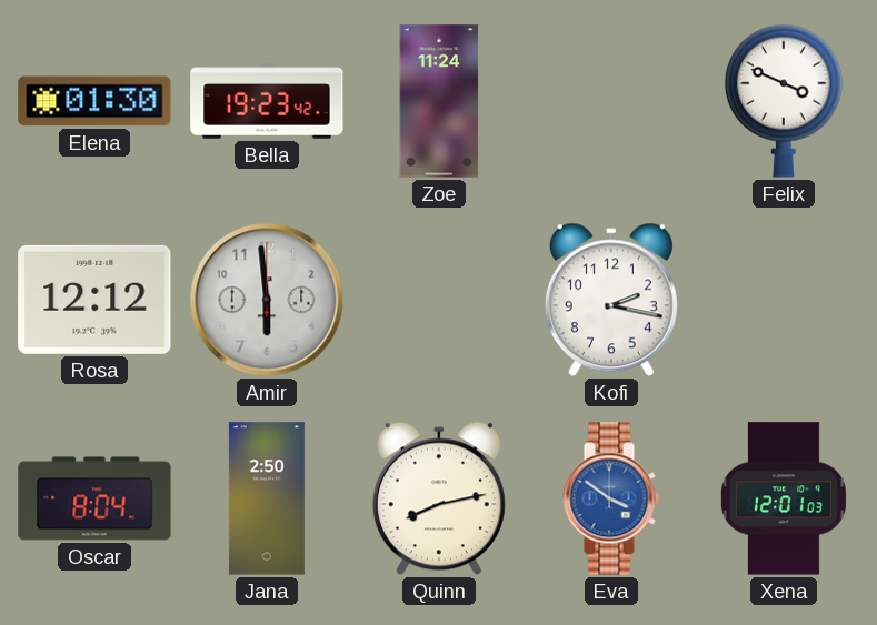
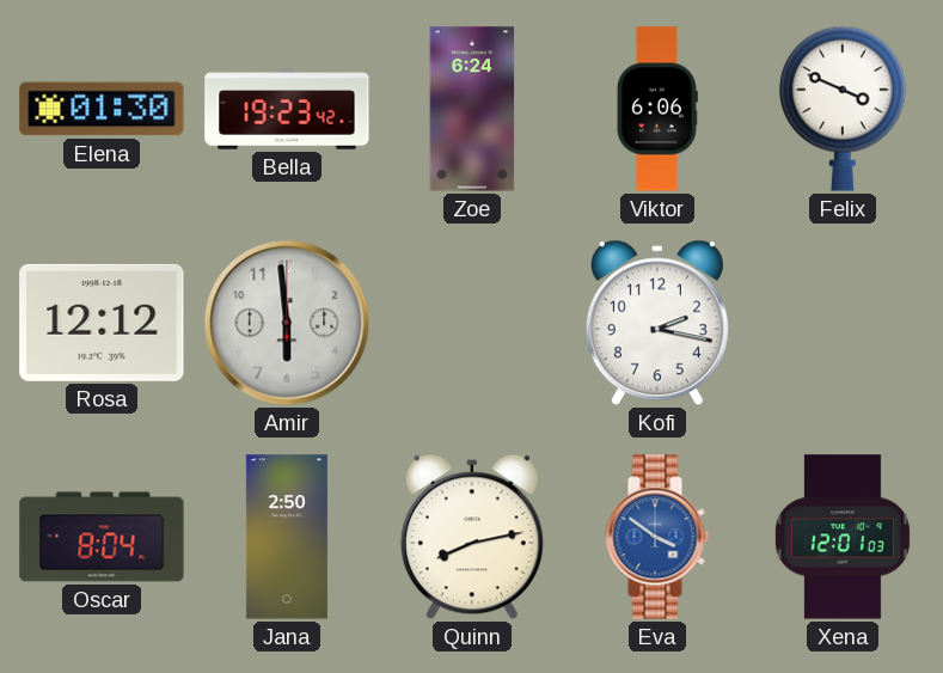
Zoe: 11:24 -> 6:24 (472, 109)
Viktor: none -> 6:06 (657, 109)
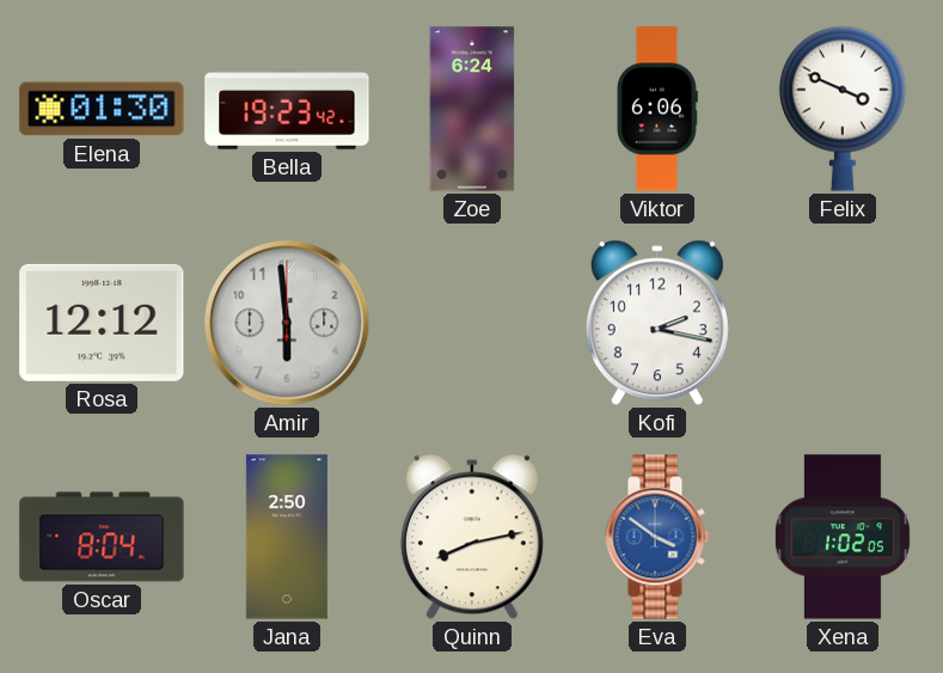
Xena: 12:01 -> 1:02 (843, 537)
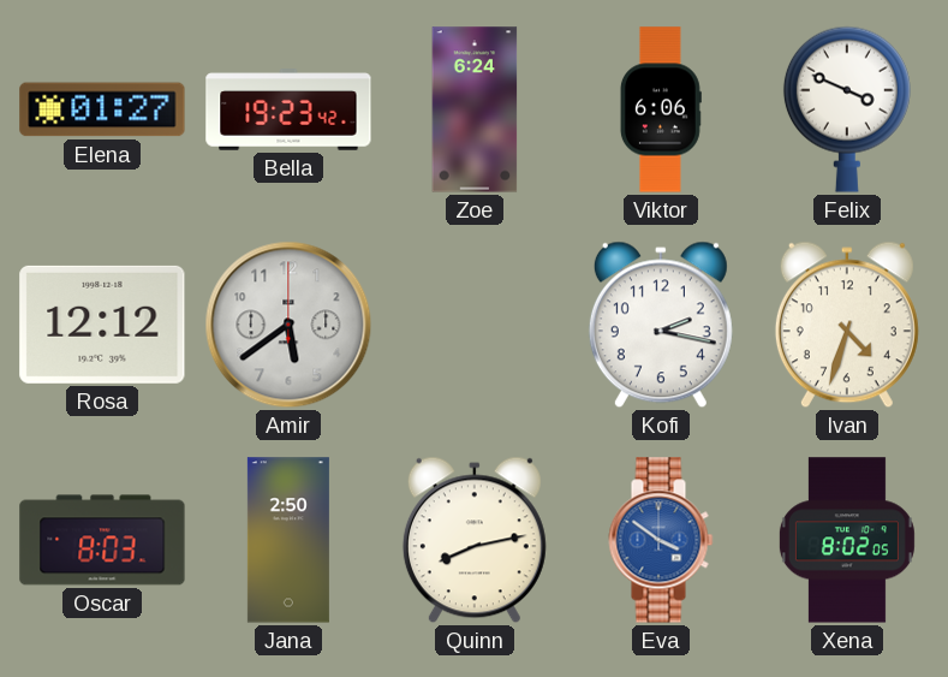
Elena: 01:30 -> 01:27 (102, 109)
Amir: 5:59 -> 5:39 (288, 325)
Ivan: none -> 4:33 (847, 325)
Oscar: 8:04 -> 8:03 (102, 540)
Xena: 1:02 -> 8:02 (847, 540)
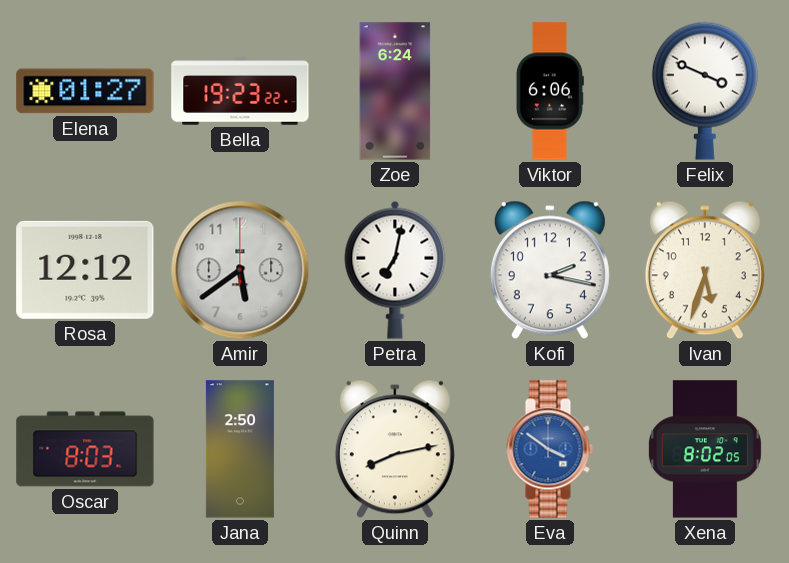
Bella: 19:23:42 -> 19:23:22 (240, 91)
Petra: none -> 7:02 (395, 270)
Ivan: 4:33 -> 5:33 (705, 270)
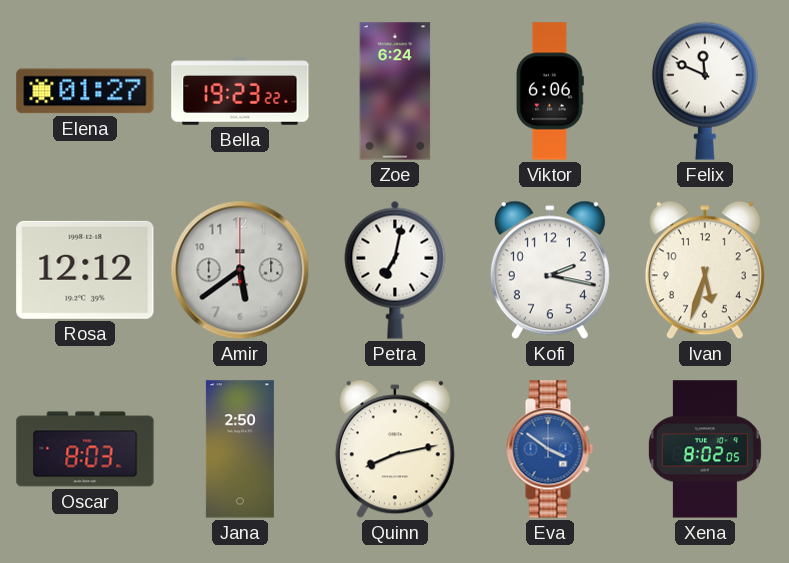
Felix: 3:49 -> 11:49 (705, 91)
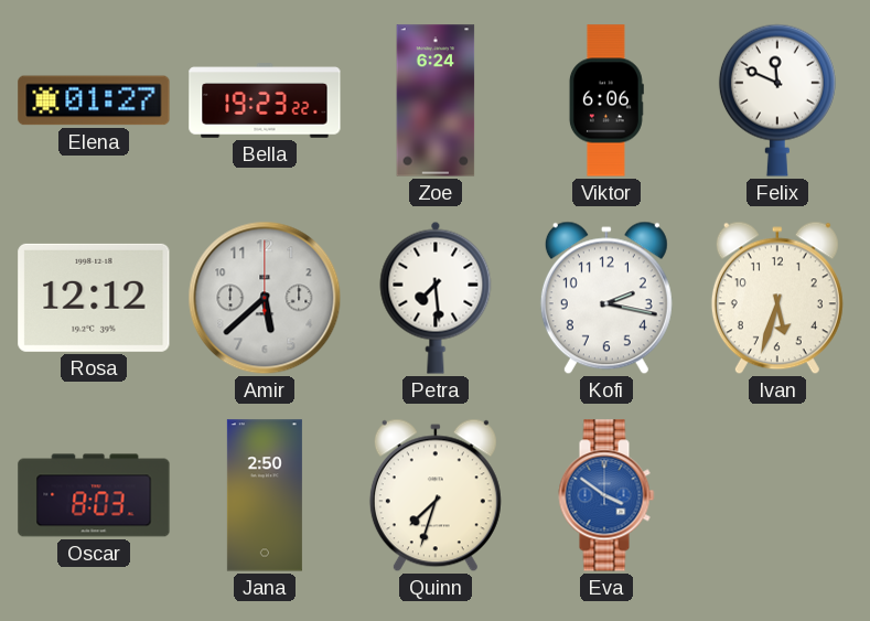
Amir: 5:39 -> 5:38 (265, 298)
Petra: 7:02 -> 7:29 (436, 298)
Quinn: 8:13 -> 7:33 (436, 495)
Xena: 8:02 -> none (705, 449)
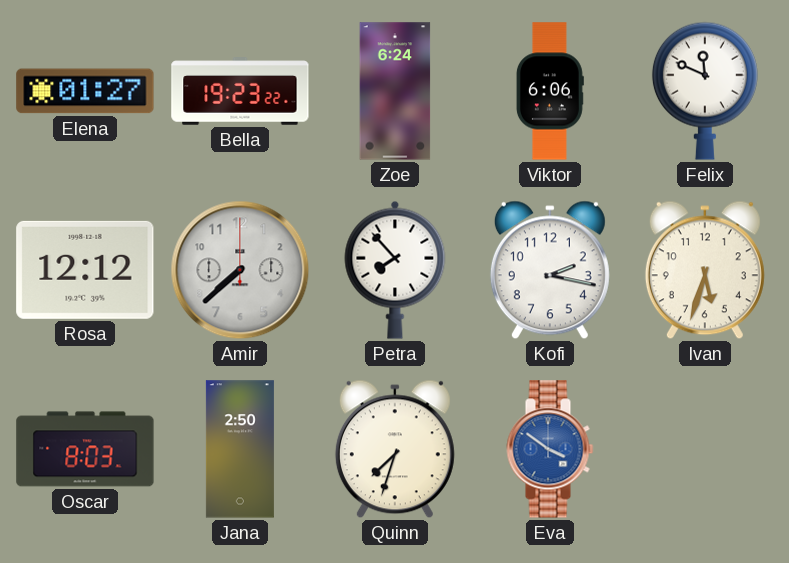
Amir: 5:38 -> 7:38 (240, 270)
Petra: 7:29 -> 7:53 (395, 270)
